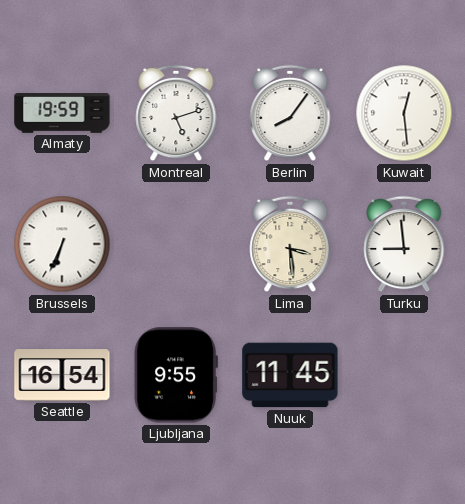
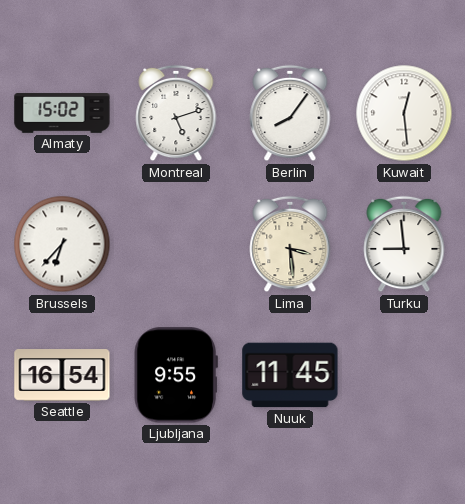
Almaty: 19:59 -> 15:02 (62, 113)
Brussels: 6:34 -> 6:37 (62, 244)
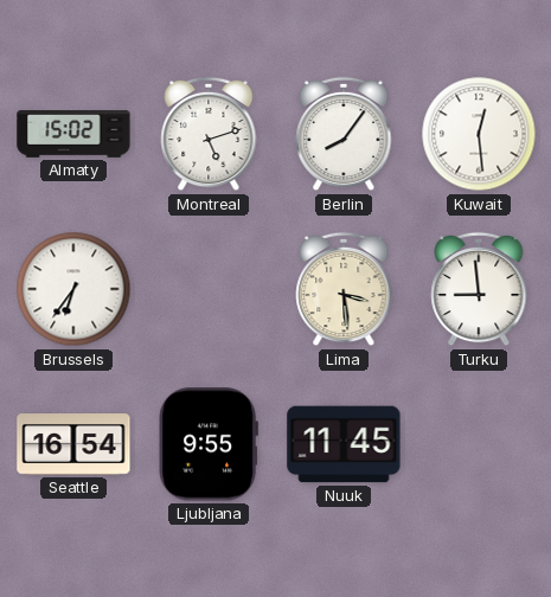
Brussels: 6:37 -> 6:36 (73, 289)
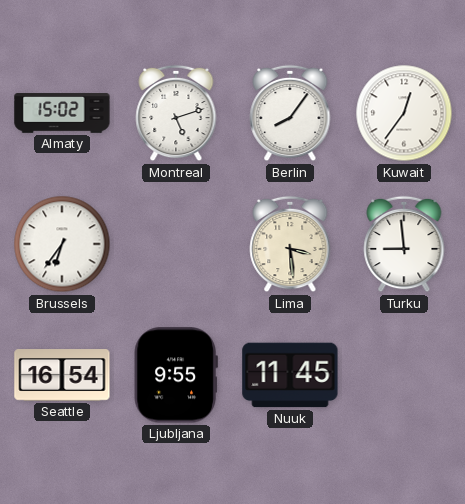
Kuwait: 12:29 -> 12:36 (404, 113)
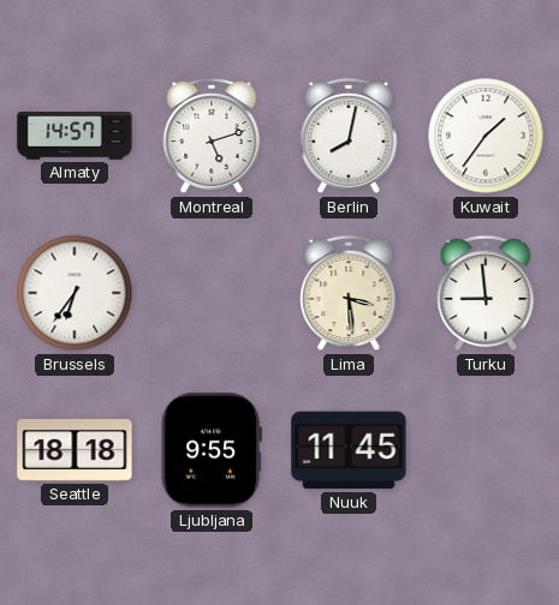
Almaty: 15:02 -> 14:57 (75, 136)
Berlin: 8:06 -> 8:02 (349, 136)
Kuwait: 12:36 -> 1:36 (486, 136)
Seattle: 16:54 -> 18:18 (75, 450)
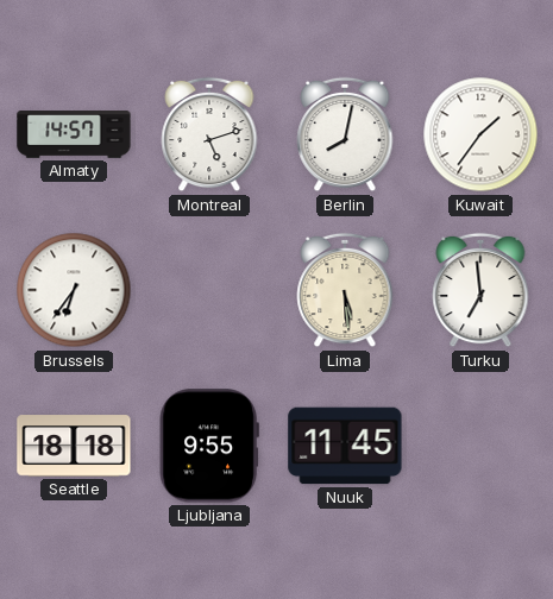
Lima: 3:29 -> 5:29 (345, 290)
Turku: 8:59 -> 6:59 (480, 290)
